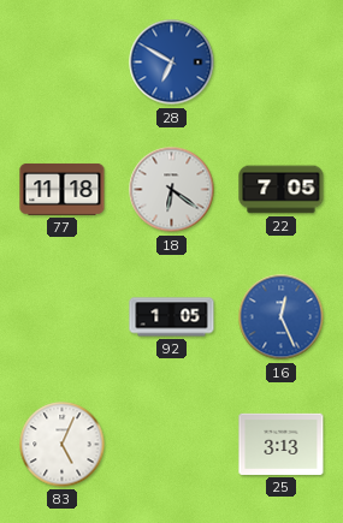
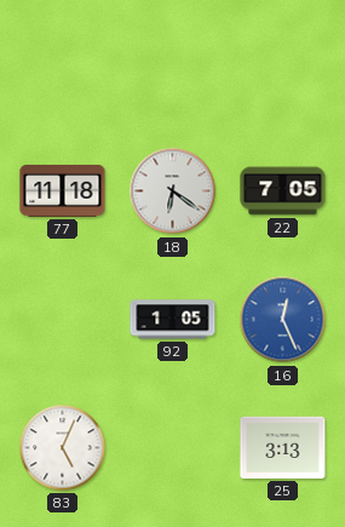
28: 6:50 -> none (172, 63)
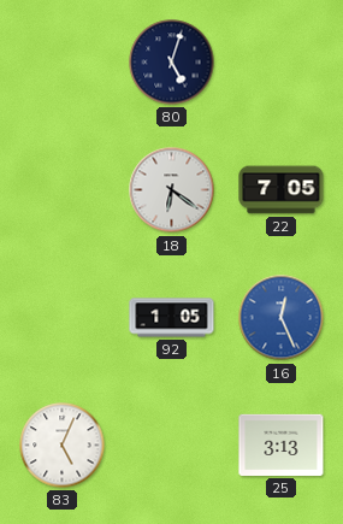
80: none -> 5:03 (172, 63)
77: 11:18 -> none (63, 190)
